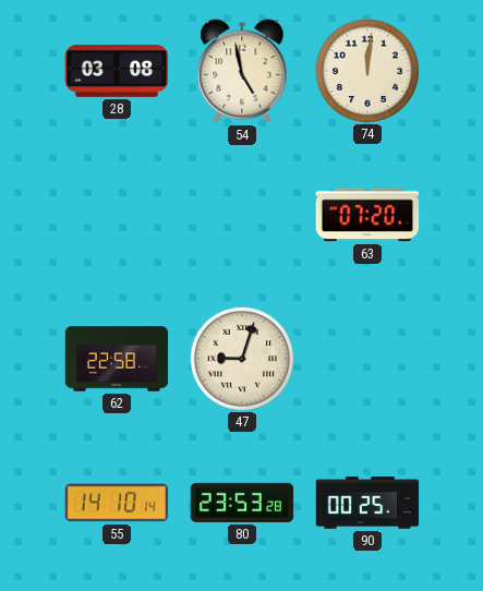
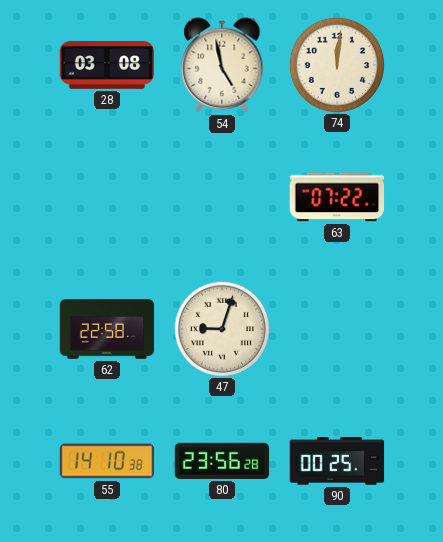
63: 07:20 -> 07:22 (337, 197)
55: 14:10:14 -> 14:10:38 (107, 461)
80: 23:53 -> 23:56 (222, 461)
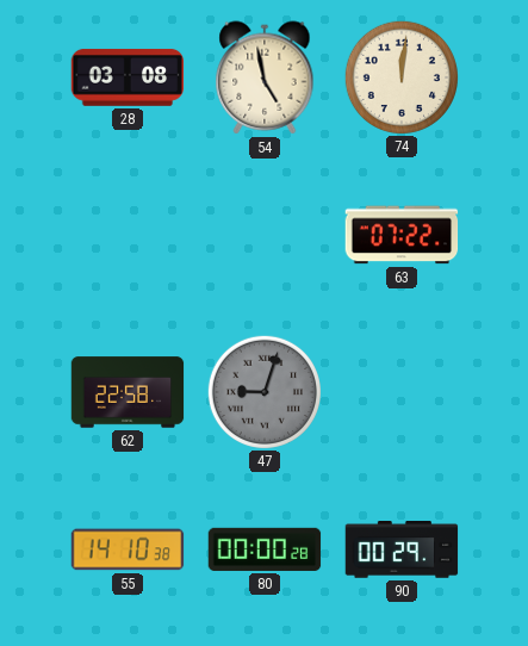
47 dial: cream -> grey (263, 391)
80: 23:56 -> 00:00 (265, 549)
90: 00:25 -> 00:29 (402, 549)
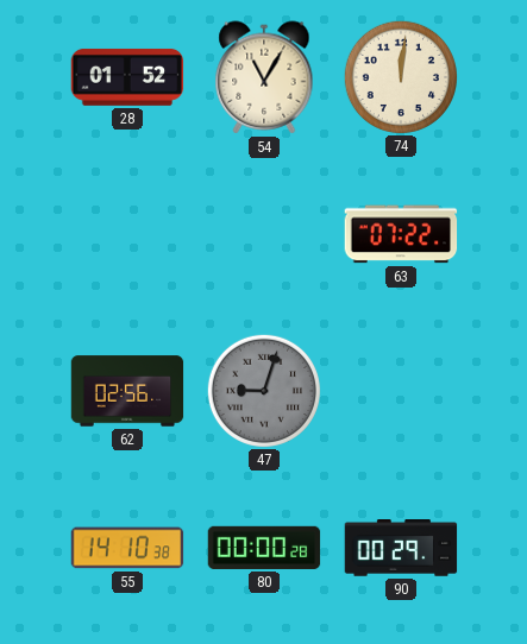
28: 03:08 -> 01:52 (127, 77)
54: 4:58 -> 11:05 (264, 77)
62: 22:58 -> 02:56 (127, 391)
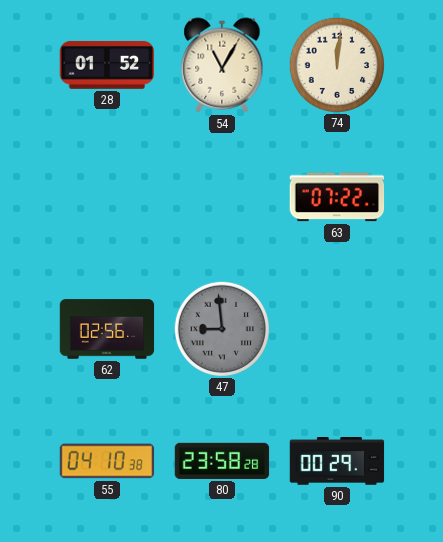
47: 9:03 -> 8:59 (221, 328)
55: 14:10 -> 04:10 (107, 461)
80: 00:00 -> 23:58 (222, 461)
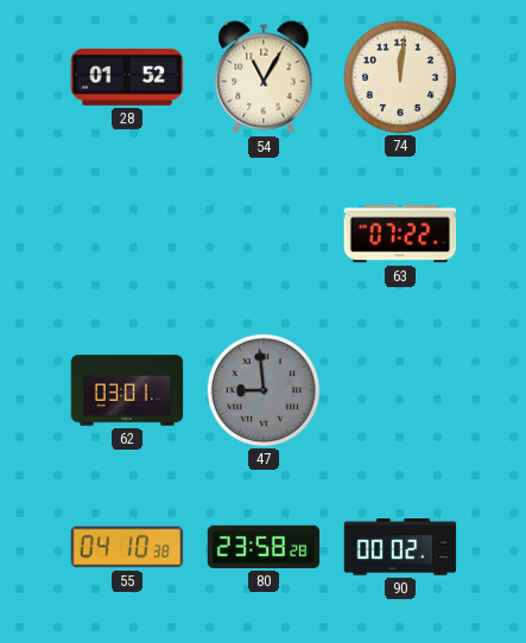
62: 02:56 -> 03:01 (127, 390)
90: 00:29 -> 00:02 (400, 547)
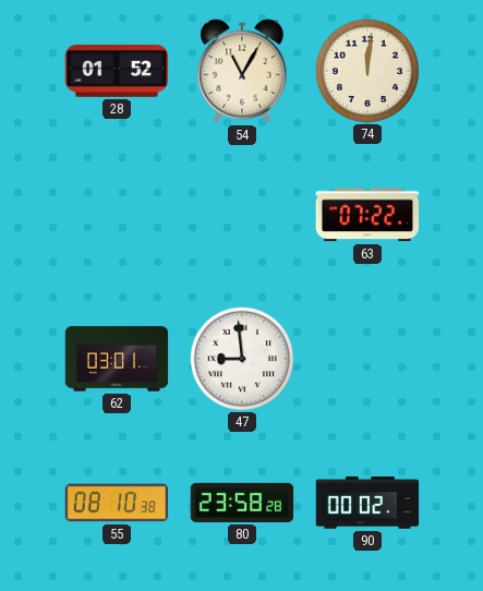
47 dial: grey -> white (241, 358)
55: 04:10 -> 08:10 (117, 503)
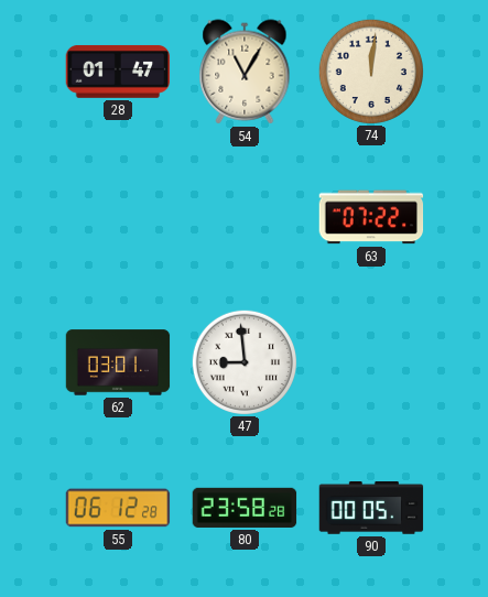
28: 01:52 -> 01:47 (118, 72)
55: 08:10 -> 06:12 (118, 508)
90: 00:02 -> 00:05 (371, 508)
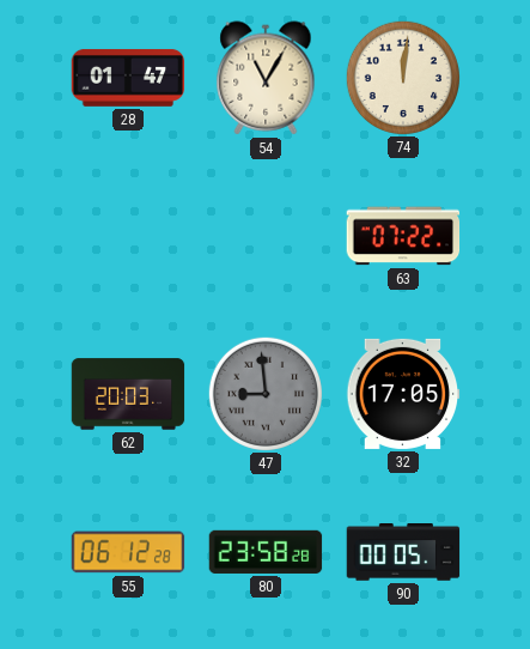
62: 03:01 -> 20:03 (128, 394)
47 dial: white -> grey (264, 393)
32: none -> 17:05 (403, 394)
